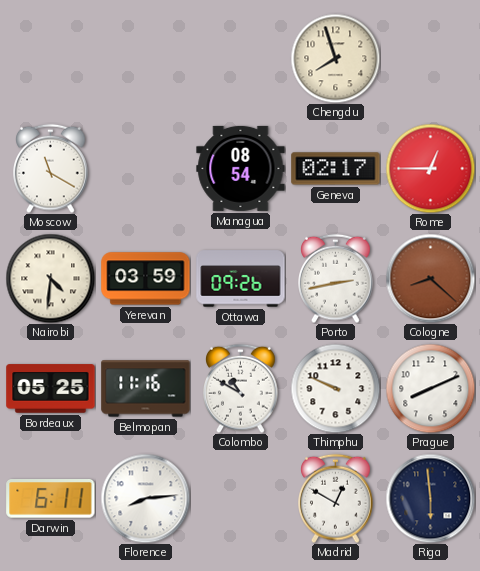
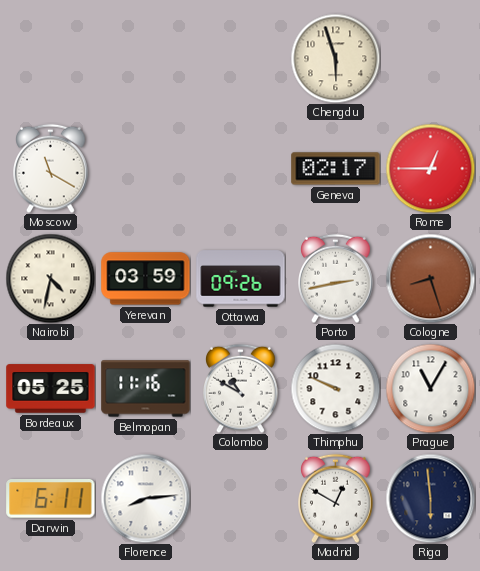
Chengdu: 7:57 -> 5:57 (335, 58)
Managua: 08:54 -> none (241, 168)
Nairobi: 4:31 -> 4:32 (50, 278)
Cologne: 8:22 -> 8:27 (430, 278)
Prague: 8:11 -> 11:05 (430, 388)
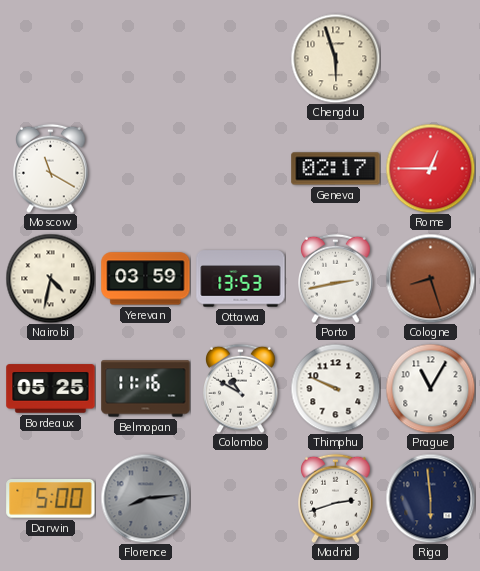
Ottawa: 09:26 -> 13:53 (241, 279)
Darwin: 6:11 -> 5:00 (51, 499)
Florence dial: white -> grey (145, 498)
Madrid: 12:50 -> 2:42 (336, 498)
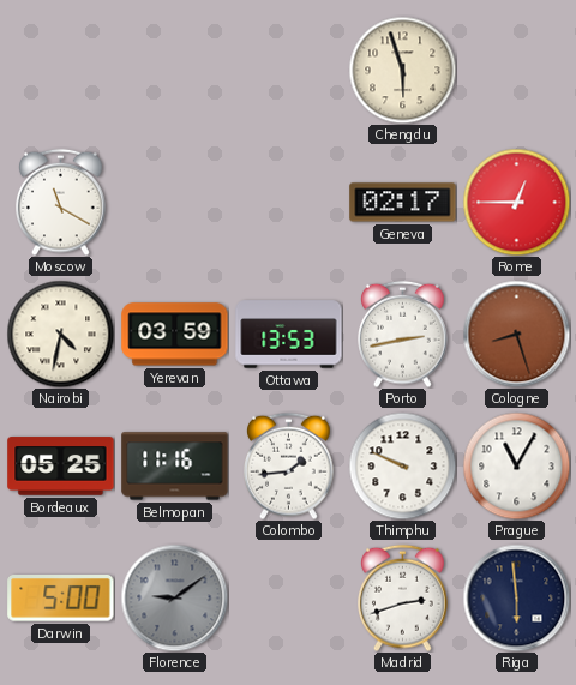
Colombo: 10:50 -> 1:44 (289, 465)
Florence: 8:14 -> 9:09 (174, 597)
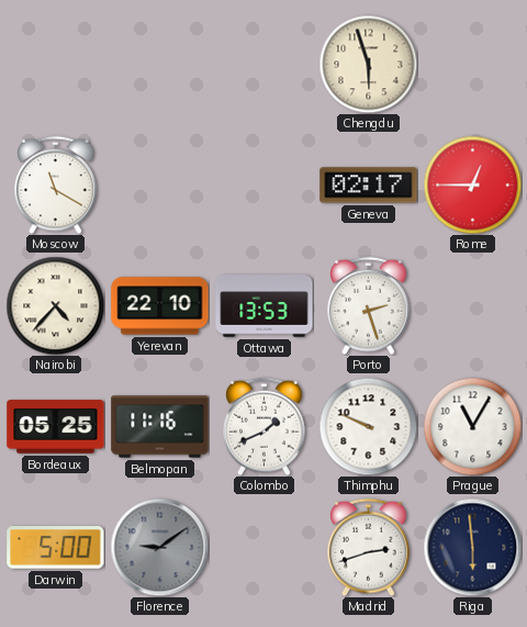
Nairobi: 4:32 -> 4:37 (55, 305)
Yerevan: 03:59 -> 22:10 (160, 306)
Porto: 2:43 -> 2:27 (369, 305)
Cologne: 8:27 -> none (516, 334)
Colombo: 1:44 -> 1:41 (265, 426)
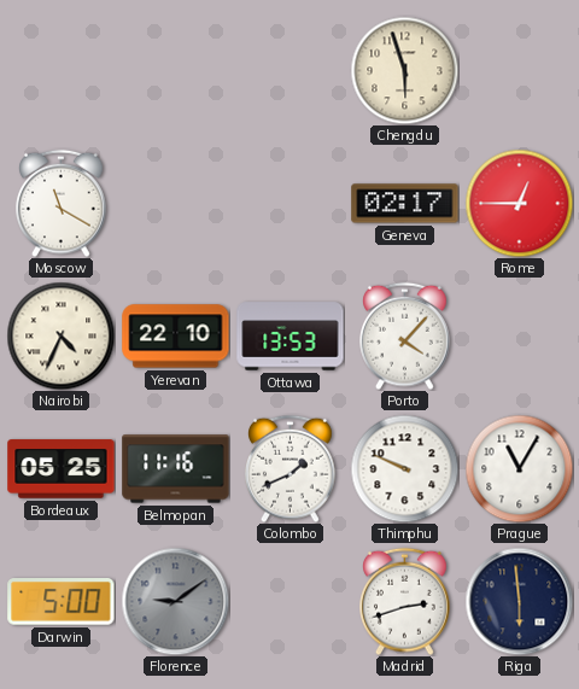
Nairobi: 4:37 -> 4:34 (60, 335)
Porto: 2:27 -> 4:07 (405, 335)
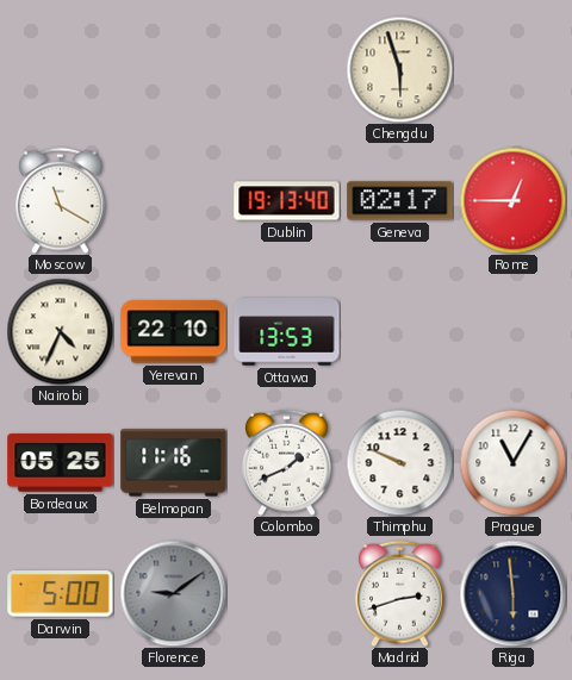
Dublin: none -> 19:13 (287, 201)
Porto: 4:07 -> none (405, 335)
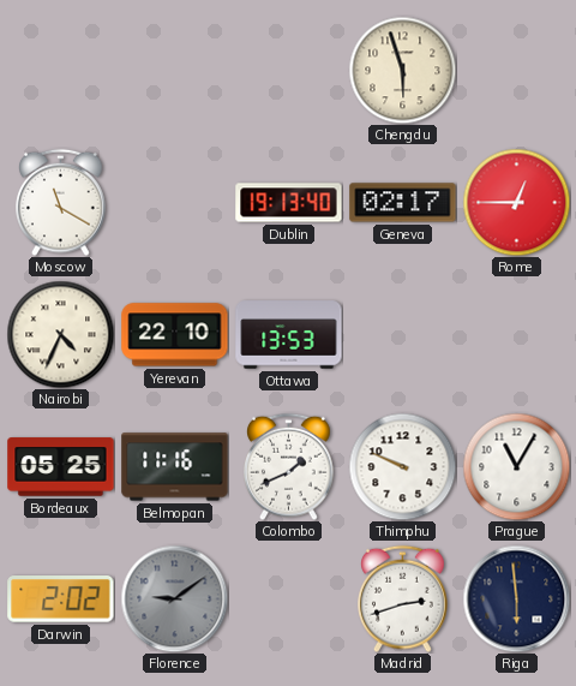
Darwin: 5:00 -> 2:02 (61, 599)
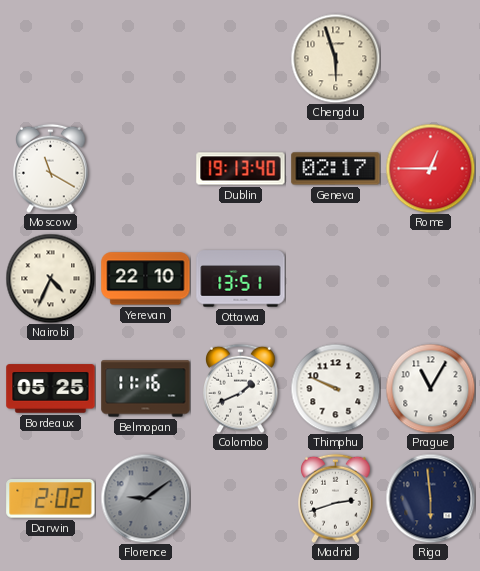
Ottawa: 13:53 -> 13:51 (241, 279)
